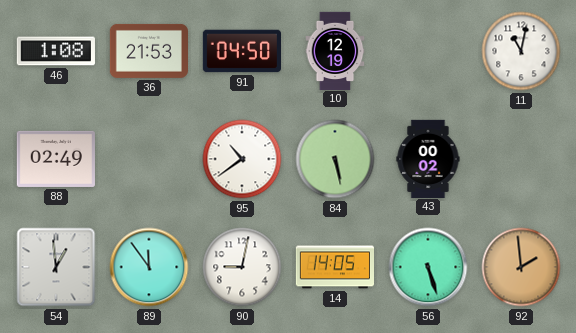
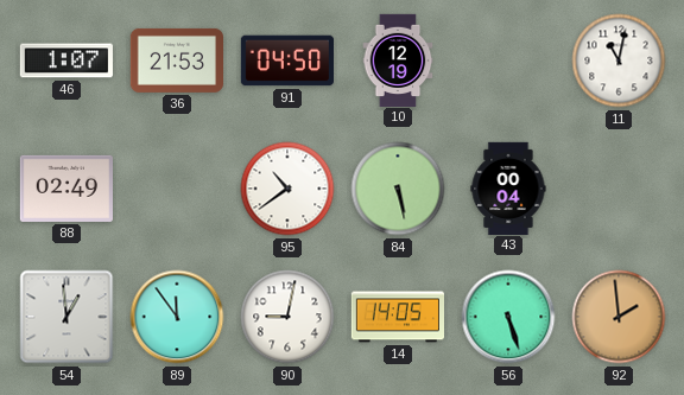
46: 1:08 -> 1:07 (66, 60)
43: 00:02 -> 00:04 (508, 187)
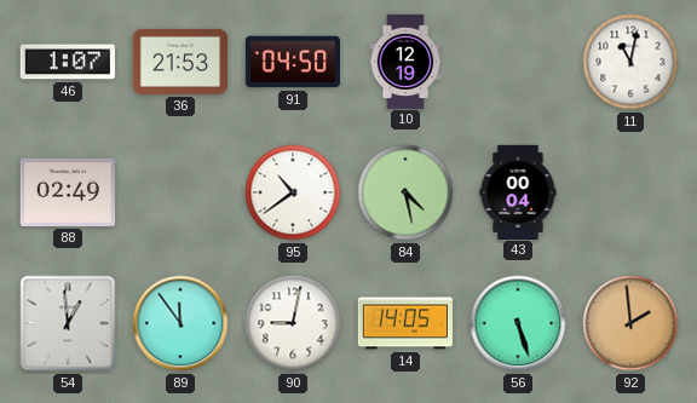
84: 5:28 -> 4:28 (405, 192)
